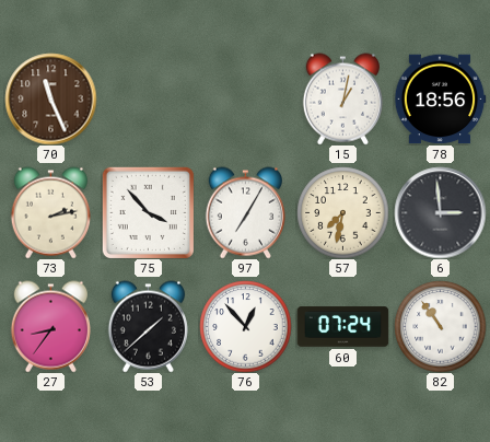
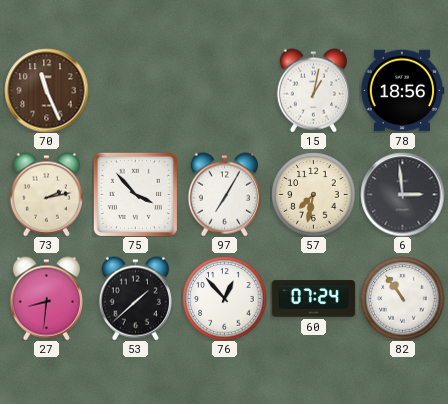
27: 8:36 -> 8:31 (46, 298)
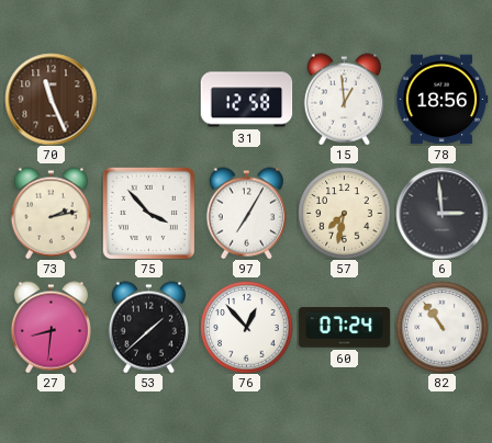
31: none -> 12:58 (246, 100)
15: 1:02 -> 12:59 (344, 99)
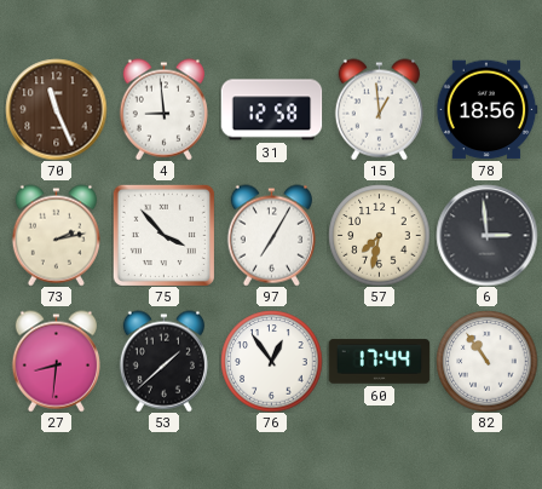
4: none -> 8:59 (163, 109)
76: 12:53 -> 12:54 (271, 361)
60: 07:24 -> 17:44 (379, 362)
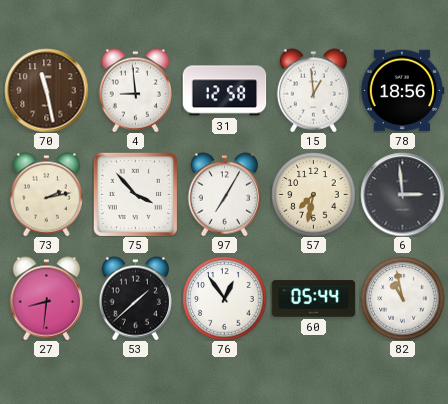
70: 11:26 -> 11:28 (46, 90)
60: 17:44 -> 05:44 (313, 299)
82: 10:54 -> 10:58 (402, 298)
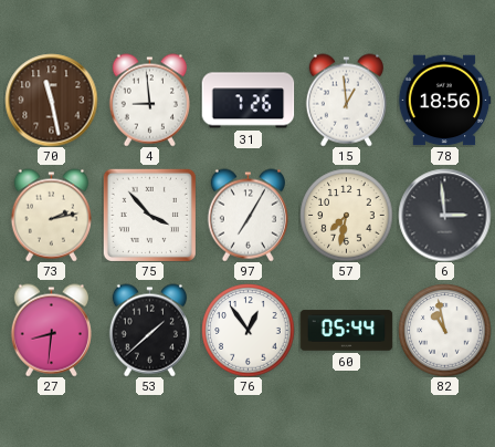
31: 12:58 -> 7:26 (247, 101)
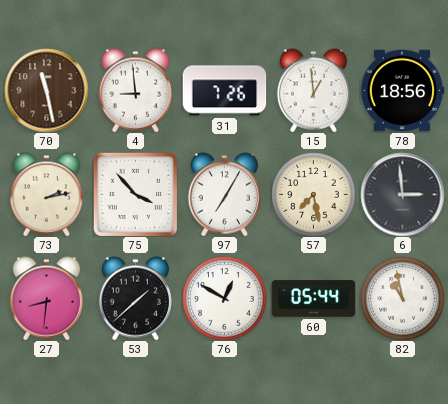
57: 7:32 -> 7:28 (313, 194)
76: 12:54 -> 12:50 (224, 298)
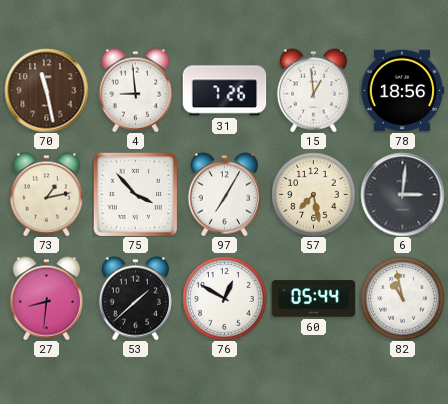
73: 2:13 -> 1:13 (46, 194)
6: 2:59 -> 3:01 (402, 194)
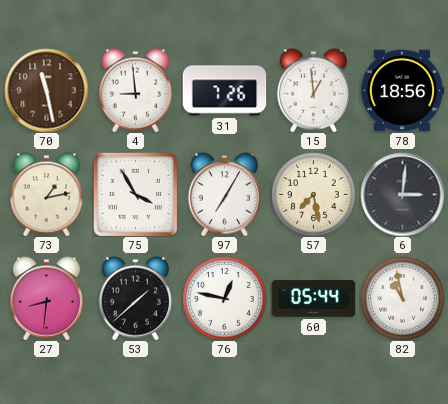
75: 3:53 -> 3:55 (135, 194)
76: 12:50 -> 12:47 (224, 298)
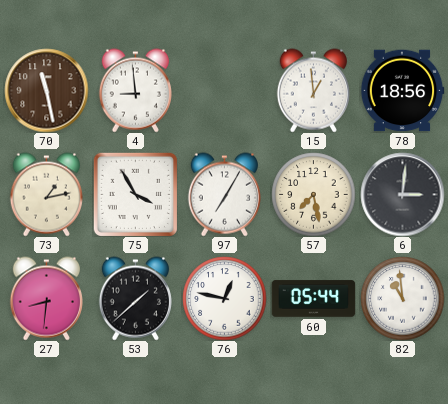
31: 7:26 -> none (224, 91)
82: 10:58 -> 10:59 (402, 298)
